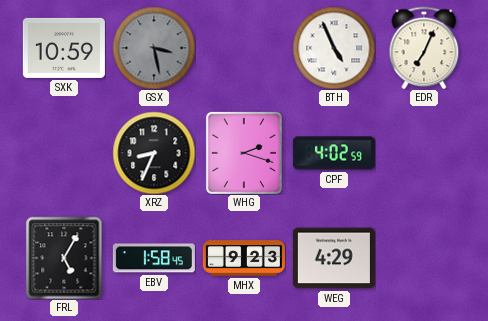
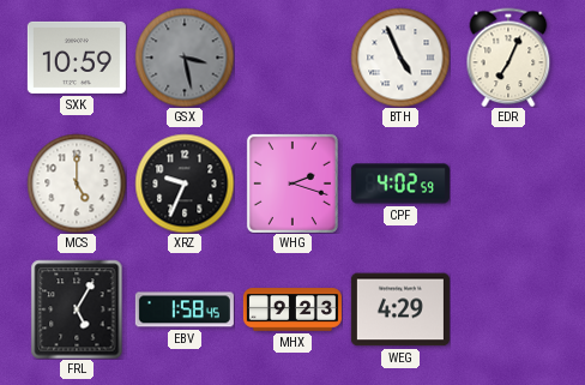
MCS: none -> 5:00 (77, 184)
XRZ: 8:34 -> 9:34 (185, 184)
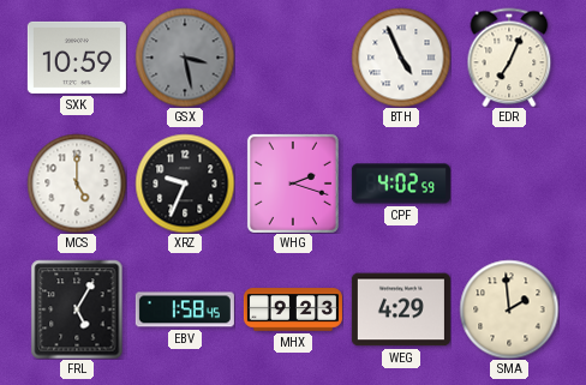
SMA: none -> 1:59 (509, 309)
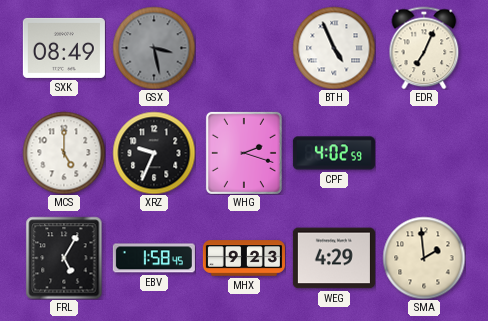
SXK: 10:59 -> 08:49 (64, 48)
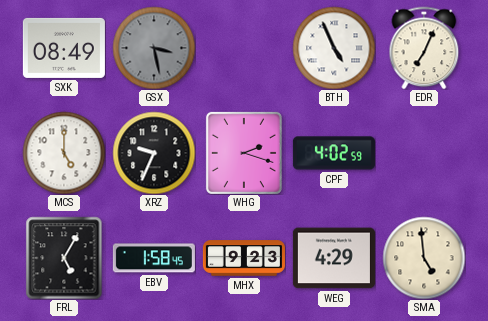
SMA: 1:59 -> 4:59 (424, 258)
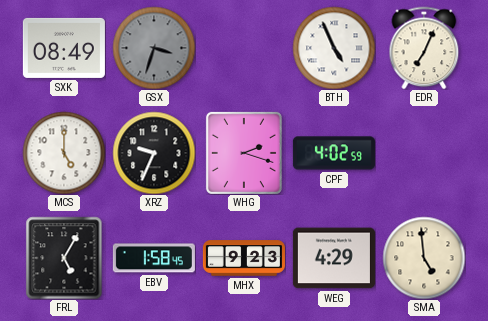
GSX: 3:28 -> 3:33 (154, 48)
